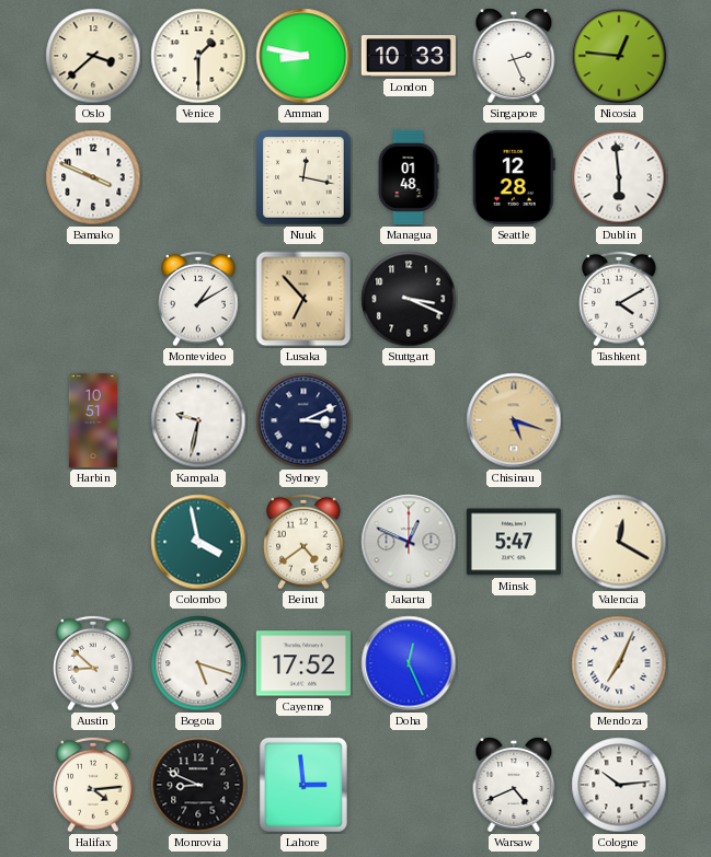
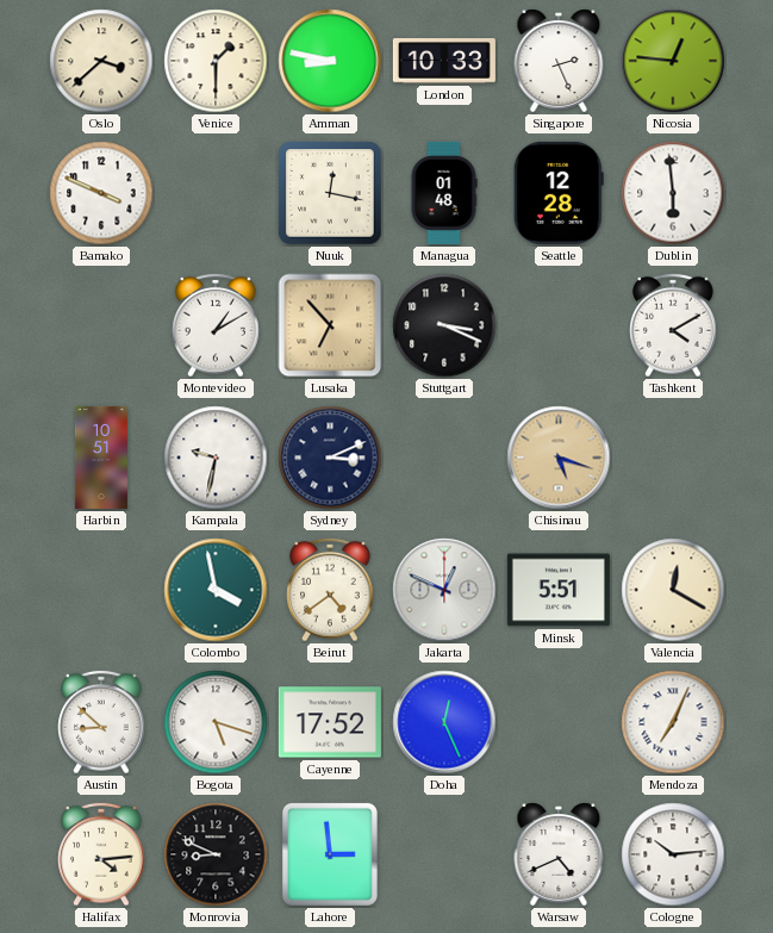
Minsk: 5:47 -> 5:51 (559, 590)
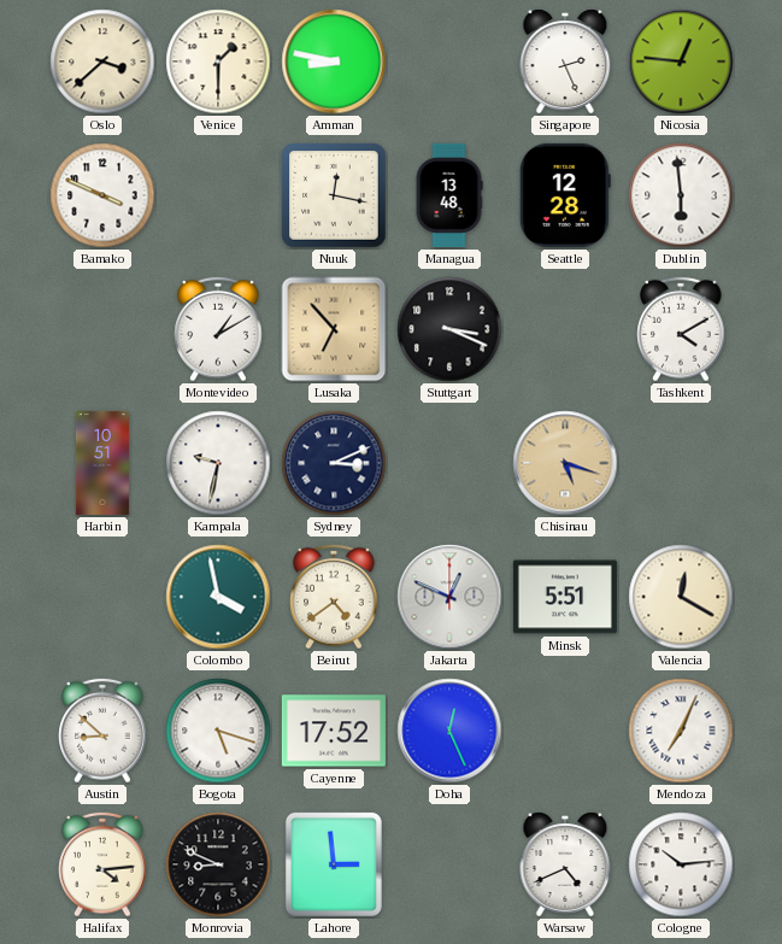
London: 10:33 -> none (444, 61)
Managua: 01:48 -> 13:48 (449, 195)
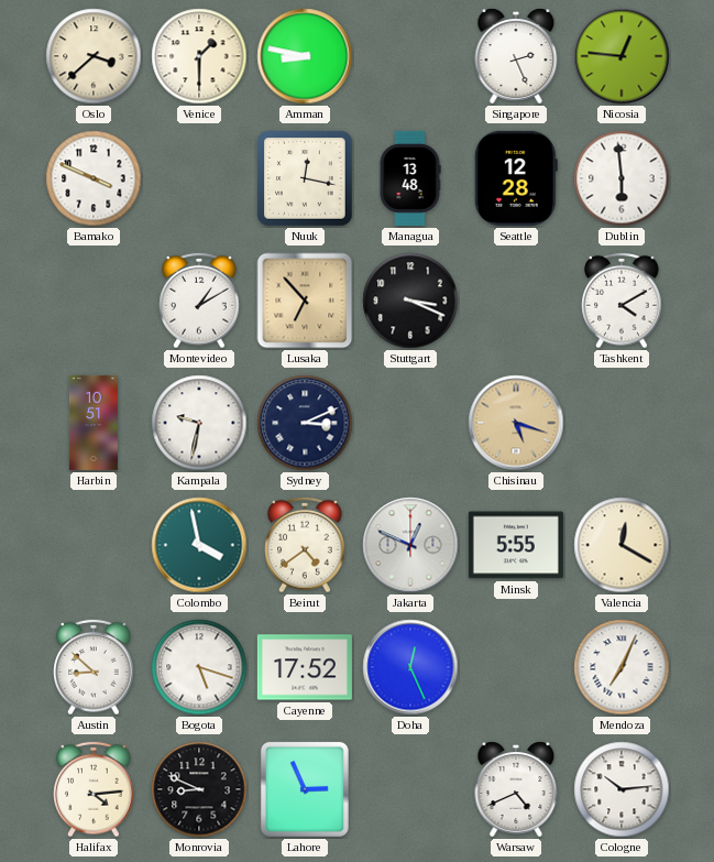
Minsk: 5:51 -> 5:55 (516, 545)
Lahore: 2:59 -> 2:56 (305, 789)
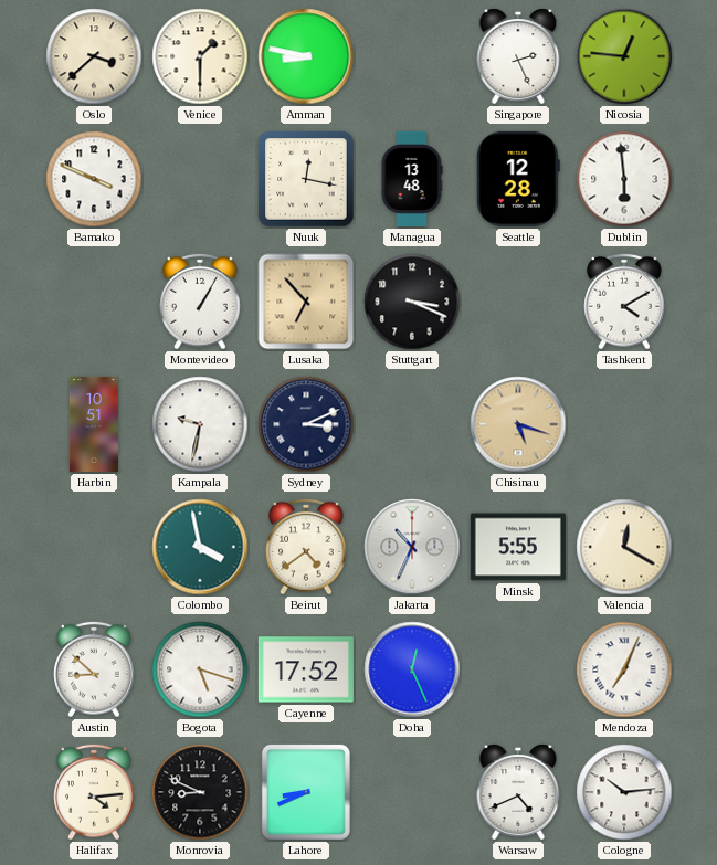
Montevideo: 1:10 -> 1:05 (200, 302)
Jakarta: 12:49 -> 10:34 (412, 547)
Lahore: 2:56 -> 8:41 (306, 792)
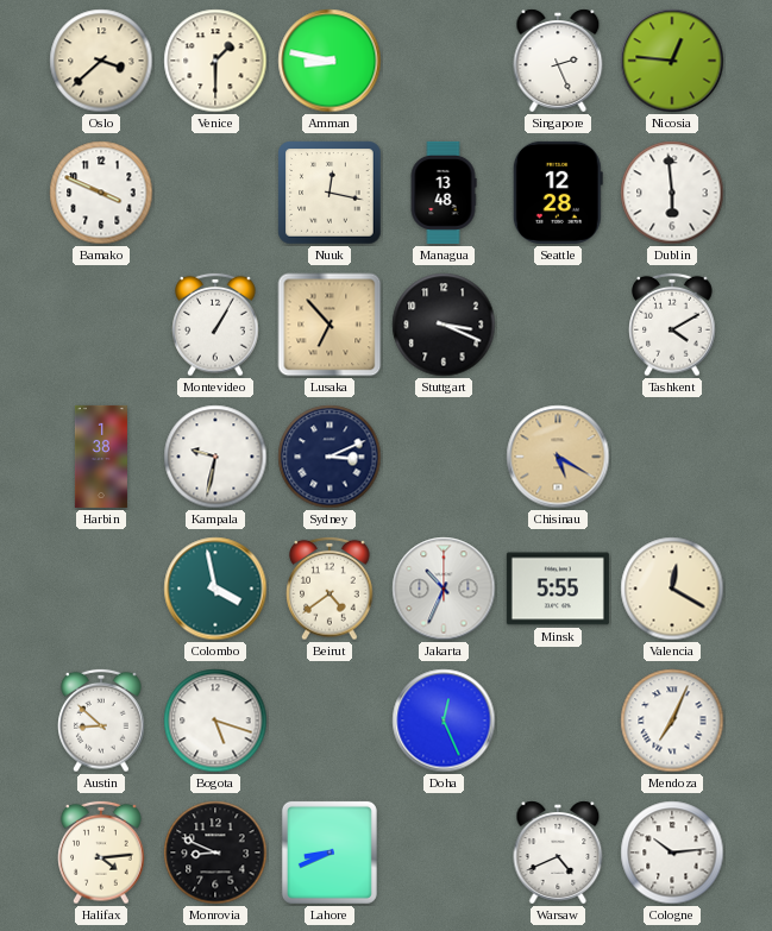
Harbin: 10:51 -> 1:38 (101, 457)
Chisinau: 5:18 -> 5:20 (558, 457)
Cayenne: 17:52 -> none (306, 669)
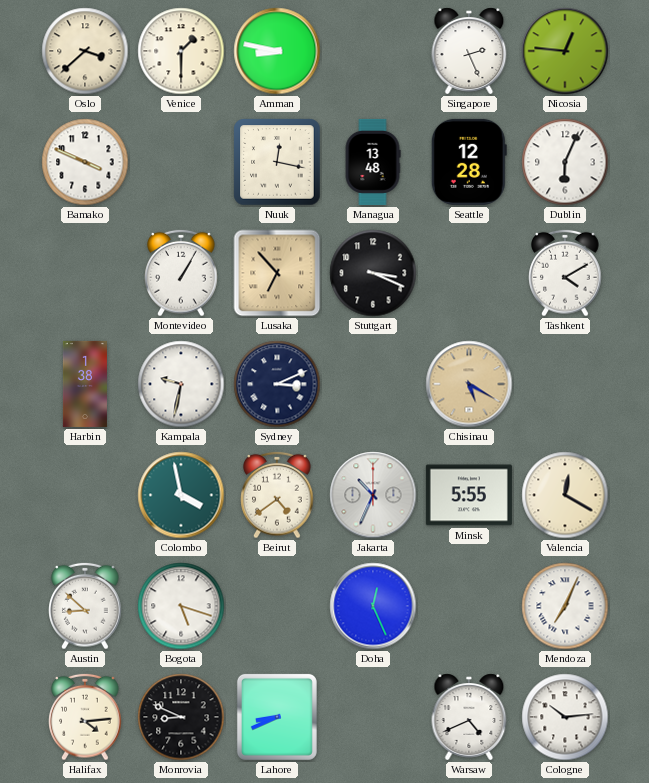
Dublin: 5:59 -> 6:04 (565, 162)
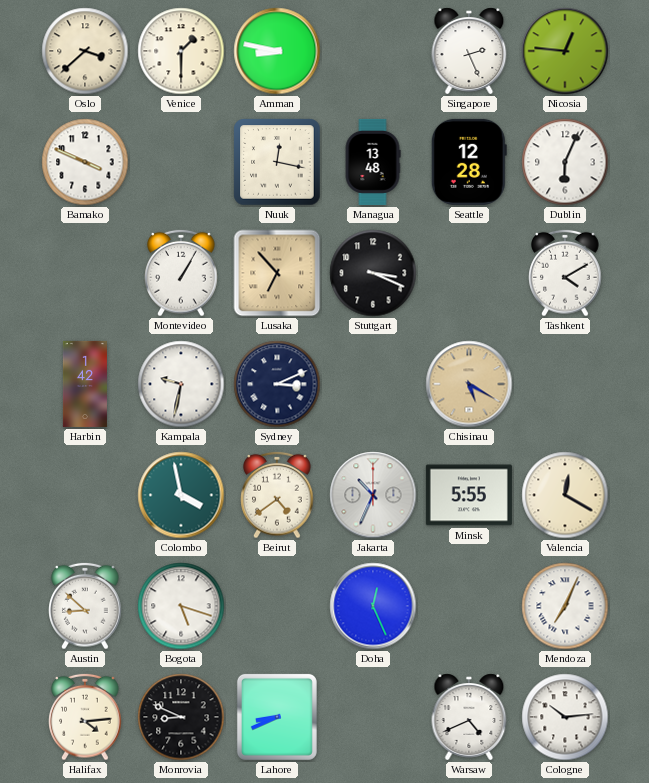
Harbin: 1:38 -> 1:42 (85, 384)
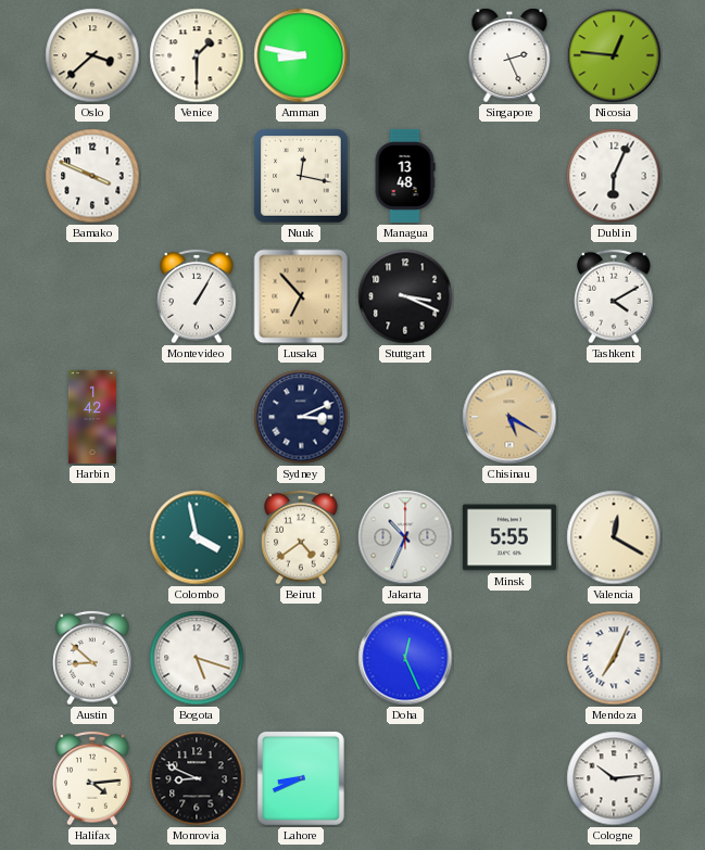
Seattle: 12:28 -> none (469, 162)
Kampala: 9:32 -> none (181, 384)
Warsaw: 4:41 -> none (469, 717)
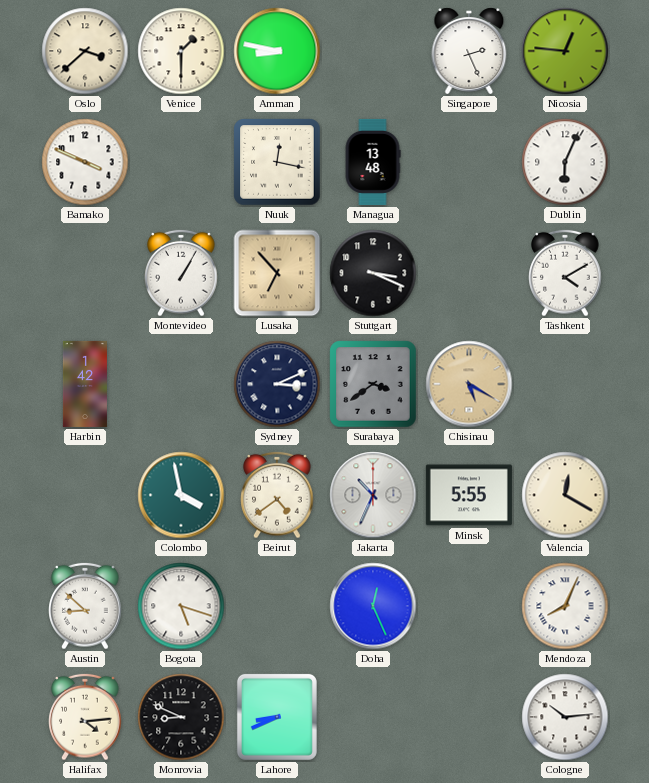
Surabaya: none -> 3:39 (373, 384)
Mendoza: 7:04 -> 8:04 (565, 606)
